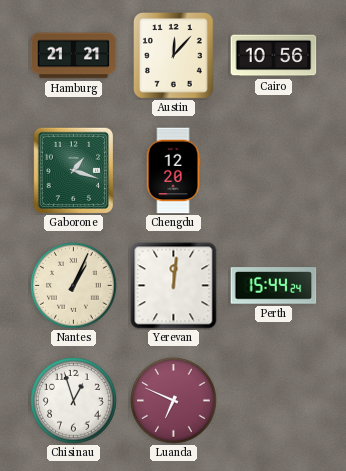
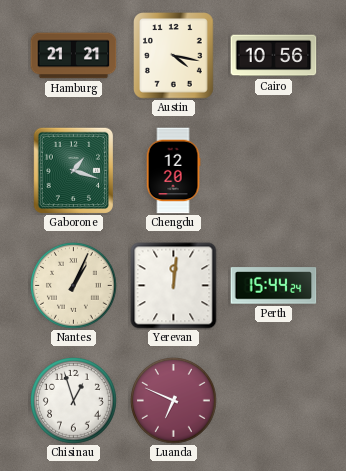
Austin: 12:07 -> 4:17 (174, 56)
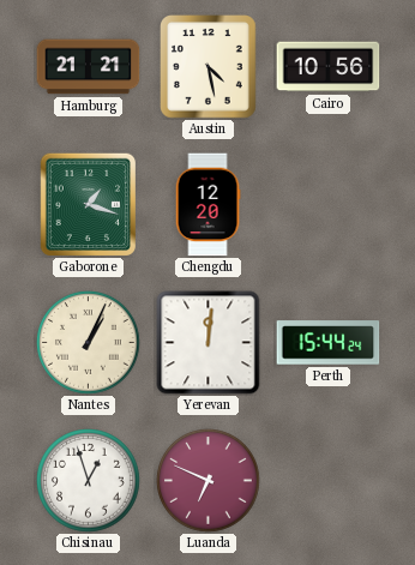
Austin: 4:17 -> 4:28 (209, 67)
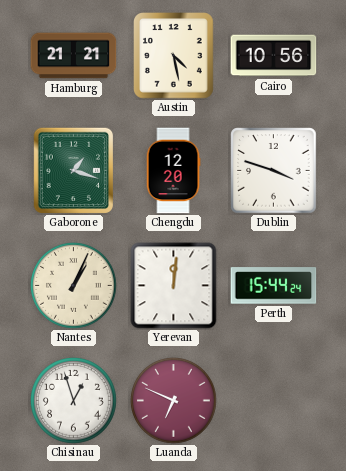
Dublin: none -> 3:48 (274, 171)
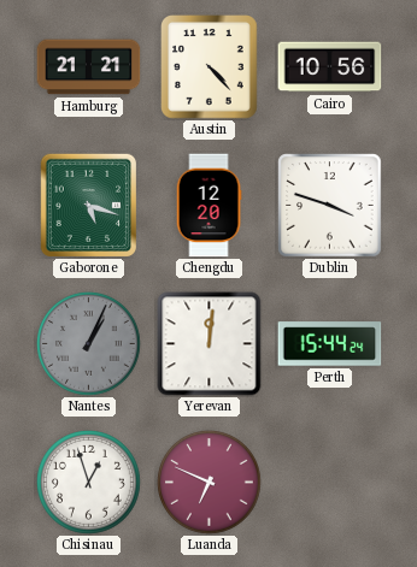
Austin: 4:28 -> 4:23 (210, 67)
Gaborone: 1:18 -> 5:18 (88, 205)
Nantes dial: cream -> grey (89, 344)
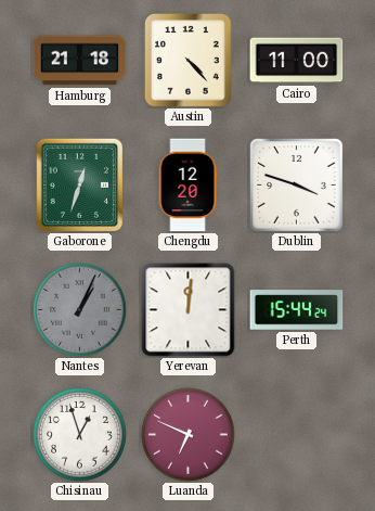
Hamburg: 21:21 -> 21:18 (80, 61)
Cairo: 10:56 -> 11:00 (297, 61)
Gaborone: 5:18 -> 12:33 (79, 184)
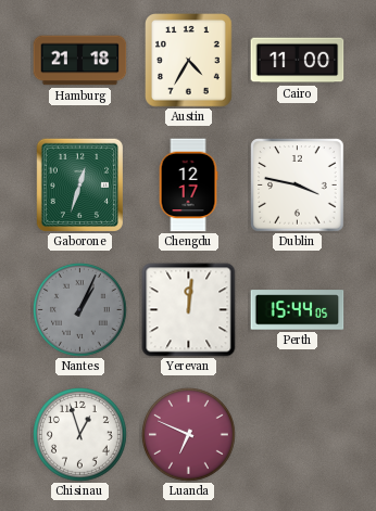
Austin: 4:23 -> 4:35 (189, 61)
Chengdu: 12:20 -> 12:17 (188, 186)
Dublin: 3:48 -> 3:47 (298, 186)
Perth: 15:44:24 -> 15:44:05 (298, 310)
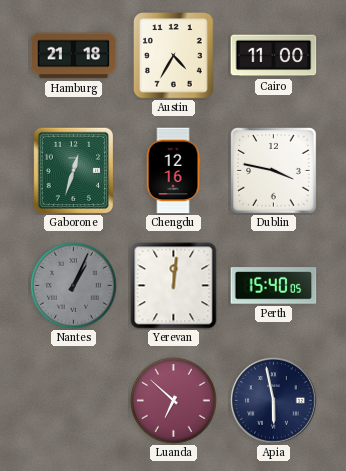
Chengdu: 12:17 -> 12:16 (173, 171)
Perth: 15:44 -> 15:40 (274, 286)
Chisinau: 12:57 -> none (80, 435)
Luanda: 6:49 -> 6:52 (174, 401)
Apia: none -> 5:58 (274, 401)
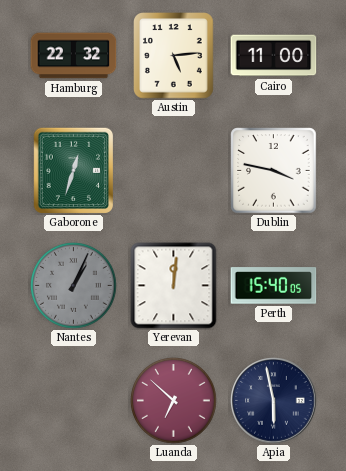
Hamburg: 21:18 -> 22:32 (74, 56)
Austin: 4:35 -> 5:14 (174, 56)
Chengdu: 12:16 -> none (173, 171)
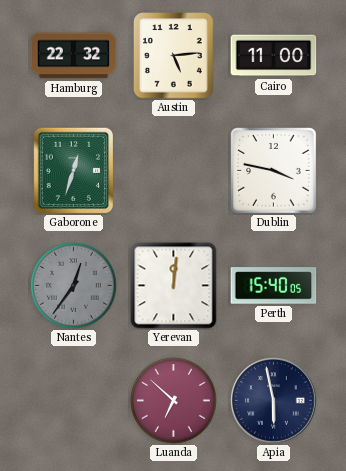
Nantes: 1:04 -> 12:36 (74, 286)
